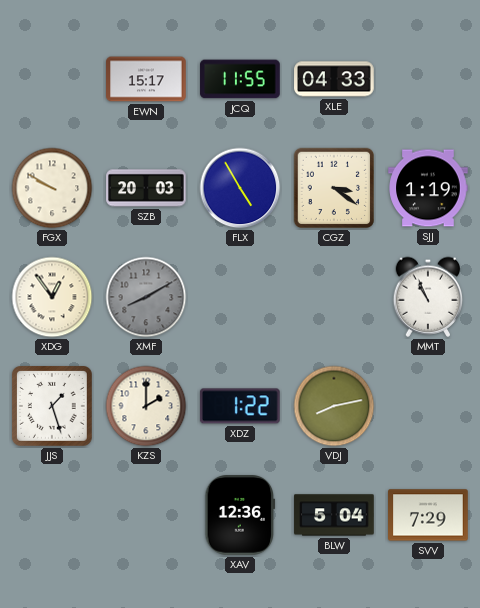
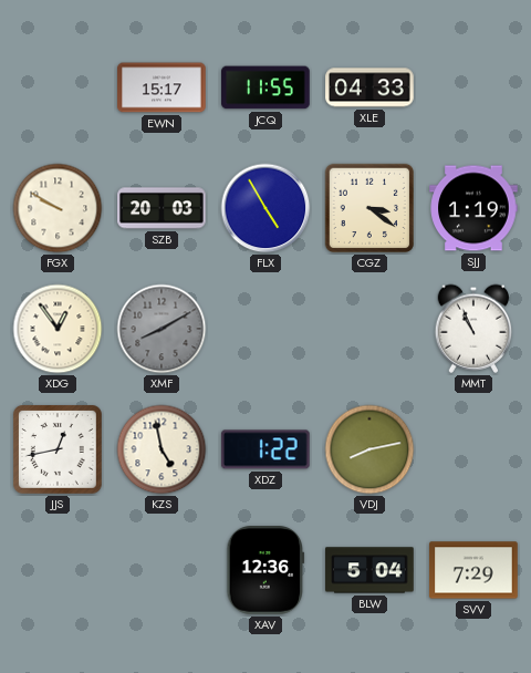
JJS: 1:27 -> 12:43 (59, 451)
KZS: 2:00 -> 4:58 (162, 449)
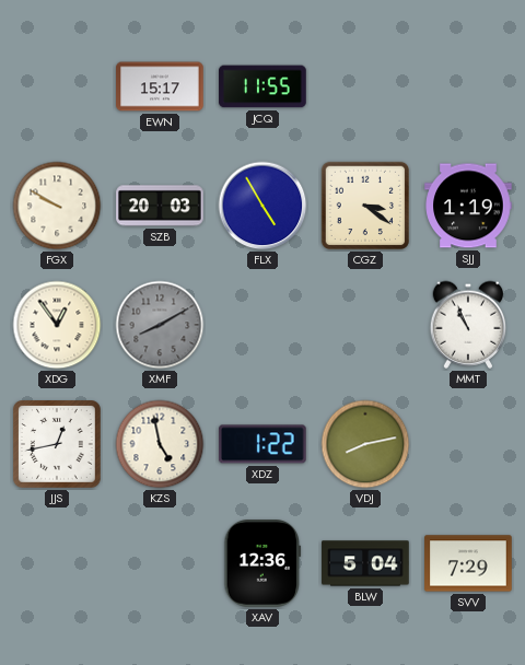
XLE: 04:33 -> none (369, 87)
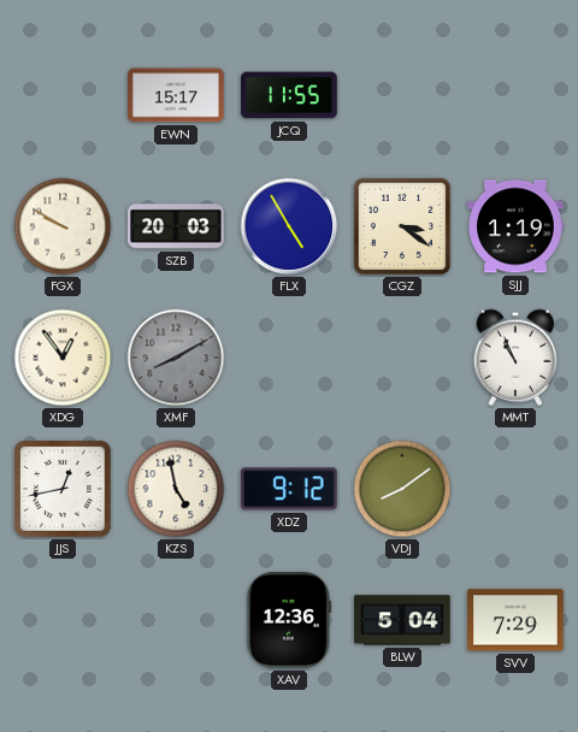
XDZ: 1:22 -> 9:12 (289, 489)
VDJ: 8:13 -> 8:09 (402, 489)
